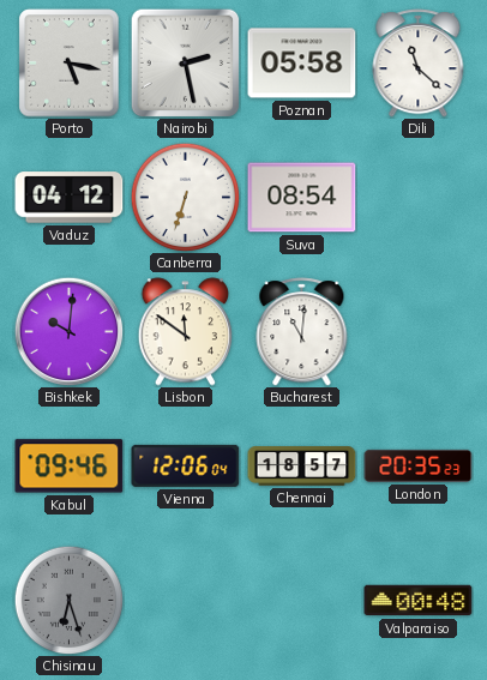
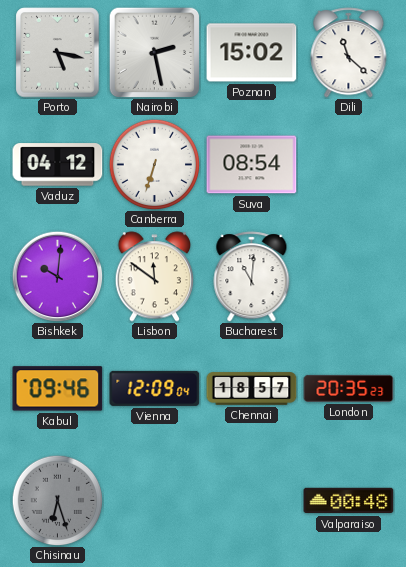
Poznan: 05:58 -> 15:02 (252, 53)
Vienna: 12:06 -> 12:09 (155, 388)
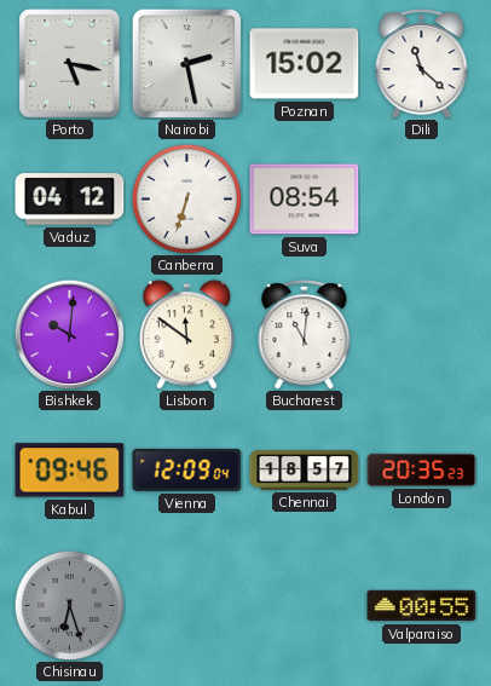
Valparaiso: 00:48 -> 00:55 (422, 606)
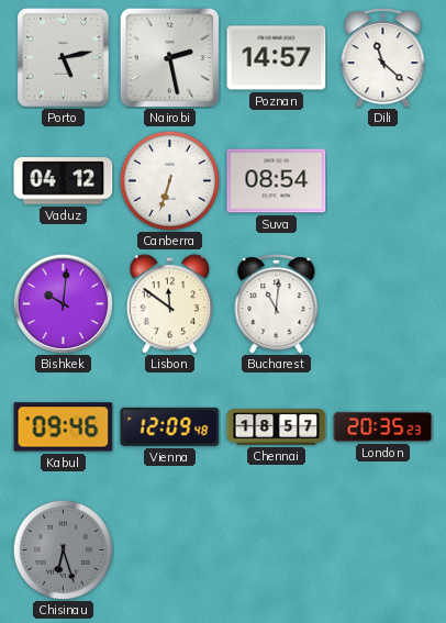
Porto: 5:17 -> 5:13 (64, 58)
Poznan: 15:02 -> 14:57 (277, 58)
Vienna: 12:09:04 -> 12:09:48 (170, 426)
Valparaiso: 00:55 -> none (422, 606)
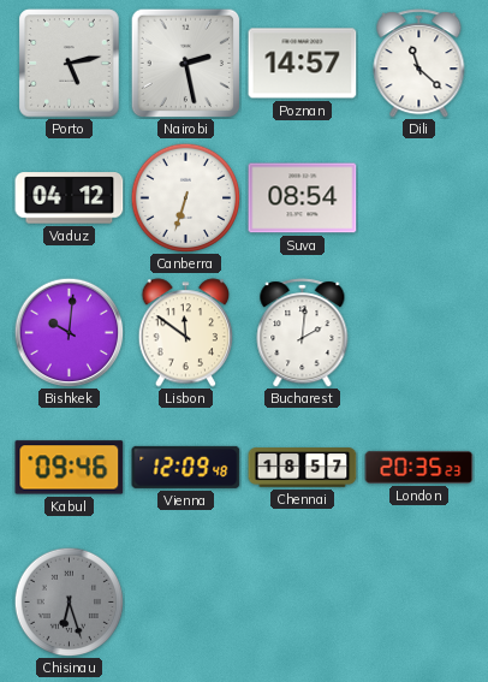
Bucharest: 11:01 -> 2:01 (303, 333)
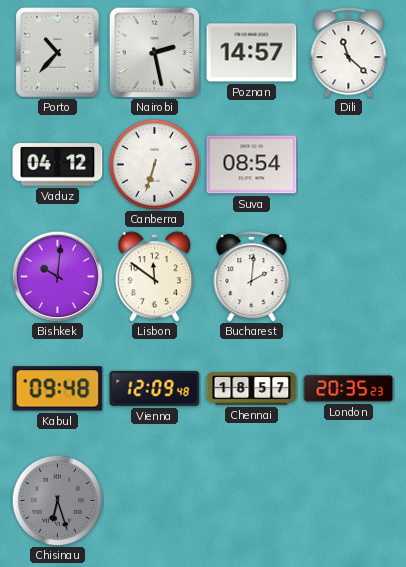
Porto: 5:13 -> 10:37 (58, 53)
Kabul: 09:46 -> 09:48 (58, 389)
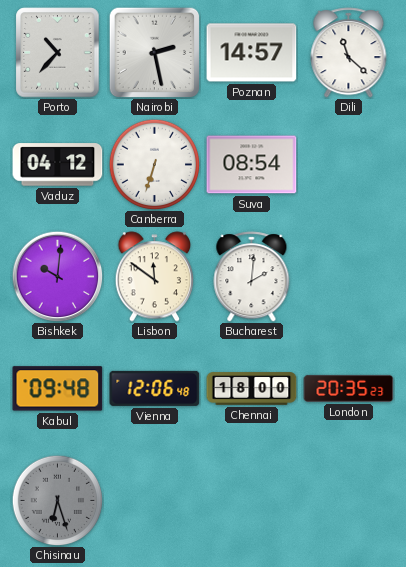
Vienna: 12:09 -> 12:06 (155, 388)
Chennai: 18:57 -> 18:00 (252, 389)
